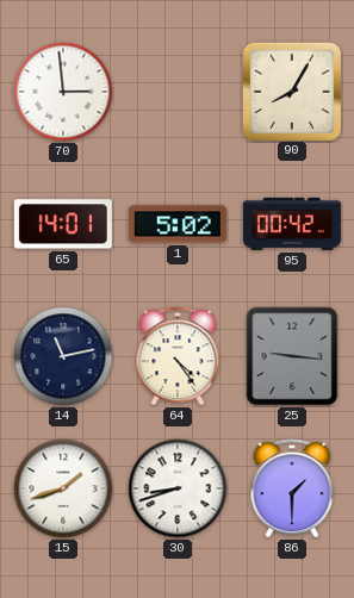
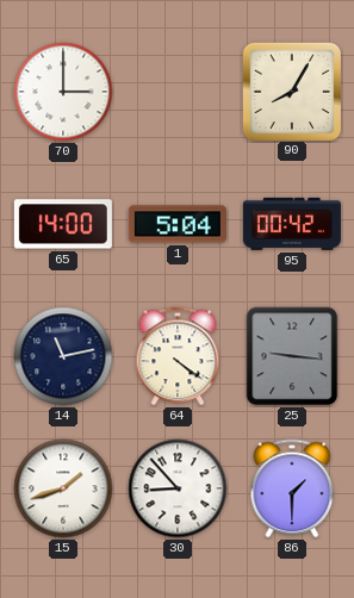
70: 2:59 -> 3:00 (63, 92)
65: 14:01 -> 14:00 (63, 224)
1: 5:02 -> 5:04 (178, 224)
64: 4:24 -> 4:21 (178, 356)
30: 8:42 -> 8:53 (178, 488)
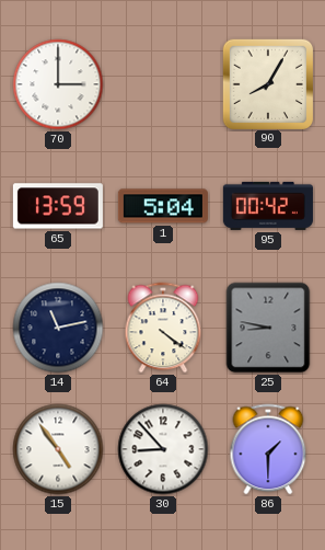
65: 14:00 -> 13:59 (58, 206)
25: 9:16 -> 8:47 (268, 328)
15: 1:42 -> 4:54 (58, 449)
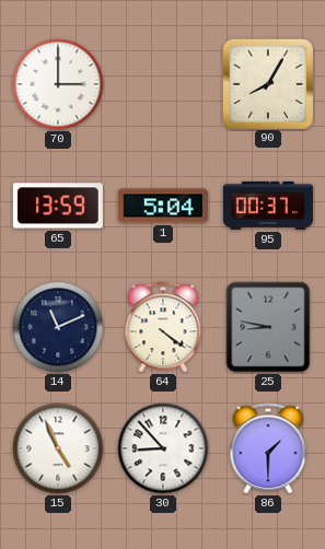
95: 00:42 -> 00:37 (268, 206)
14: 11:13 -> 11:11 (58, 327)
15: 4:54 -> 4:56 (58, 448)
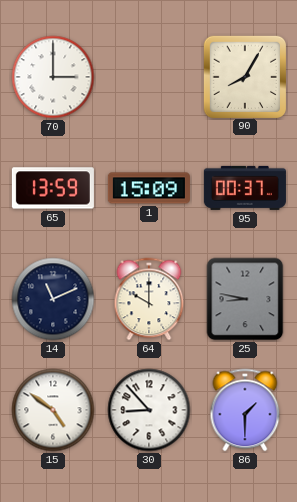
1: 5:04 -> 15:09 (149, 188)
64: 4:21 -> 10:00 (149, 299)
15: 4:56 -> 4:51 (53, 410)
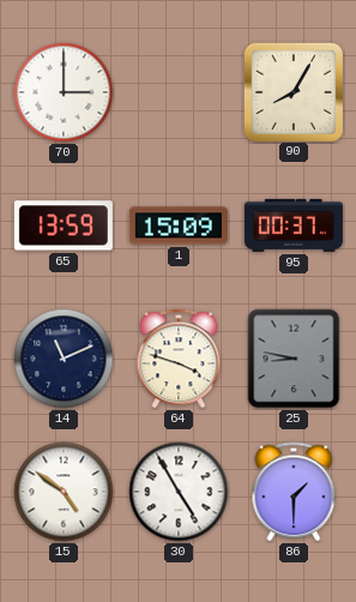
64: 10:00 -> 3:48 (179, 359)
30: 8:53 -> 4:55 (179, 492)
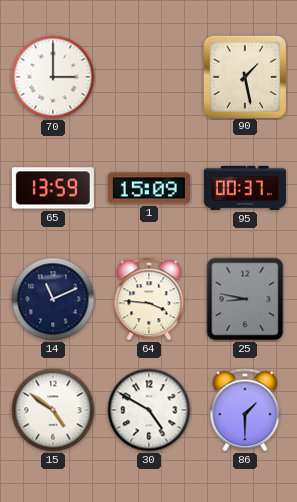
90: 8:05 -> 1:28 (244, 76)
64: 3:48 -> 3:46 (149, 299)
30: 4:55 -> 4:50 (149, 410)
